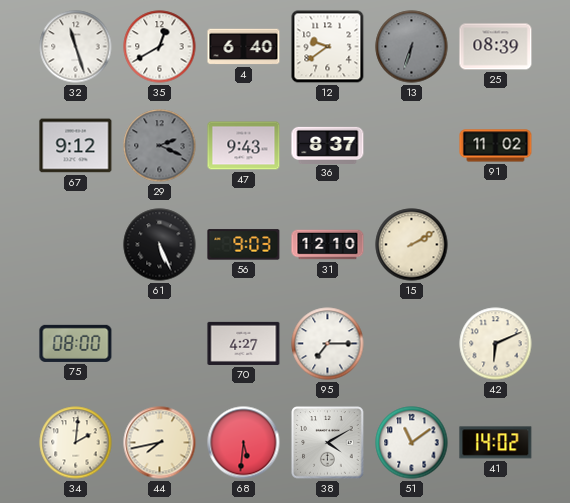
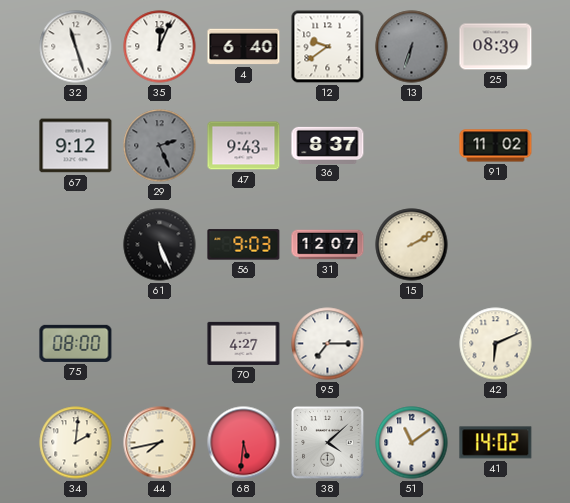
35: 12:40 -> 12:04 (160, 47)
29: 2:19 -> 2:26 (160, 146)
31: 12:10 -> 12:07 (328, 245)
38: 4:10 -> 4:08 (328, 443)
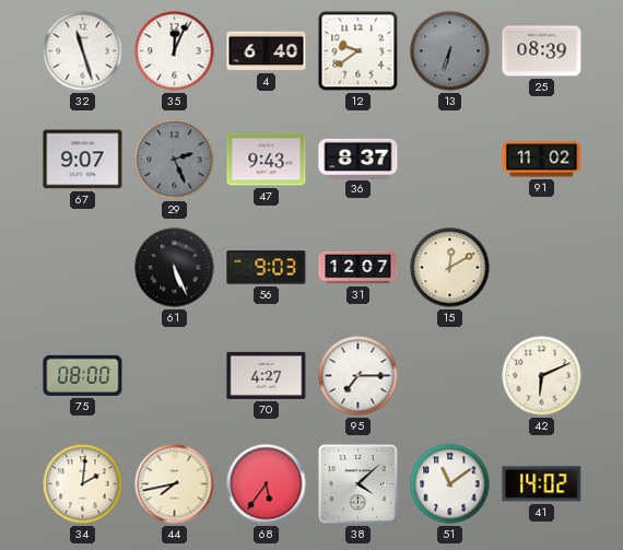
67: 9:12 -> 9:07 (83, 160)
15: 2:10 -> 12:10 (450, 268)
68: 5:31 -> 5:36 (267, 484)
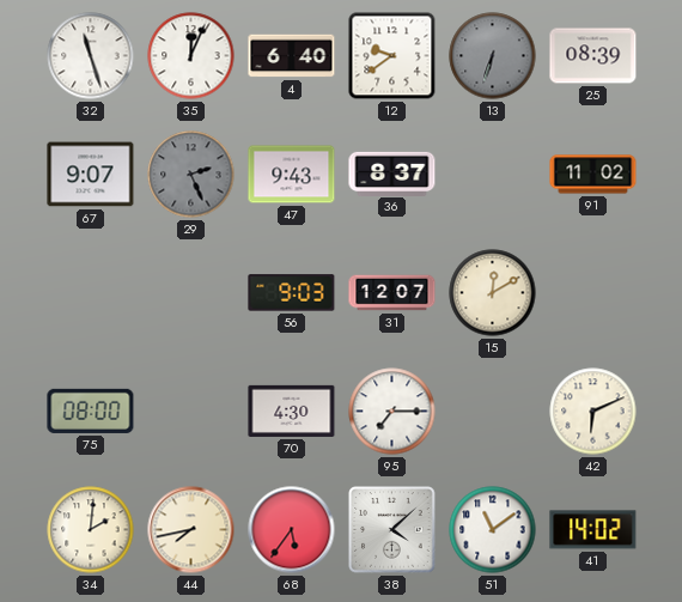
61: 5:26 -> none (175, 268)
70: 4:27 -> 4:30 (292, 411)
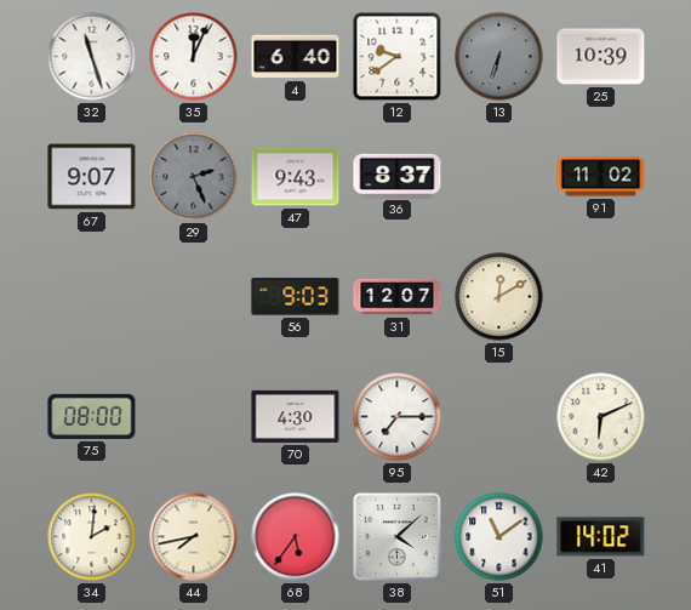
25: 08:39 -> 10:39 (601, 57)
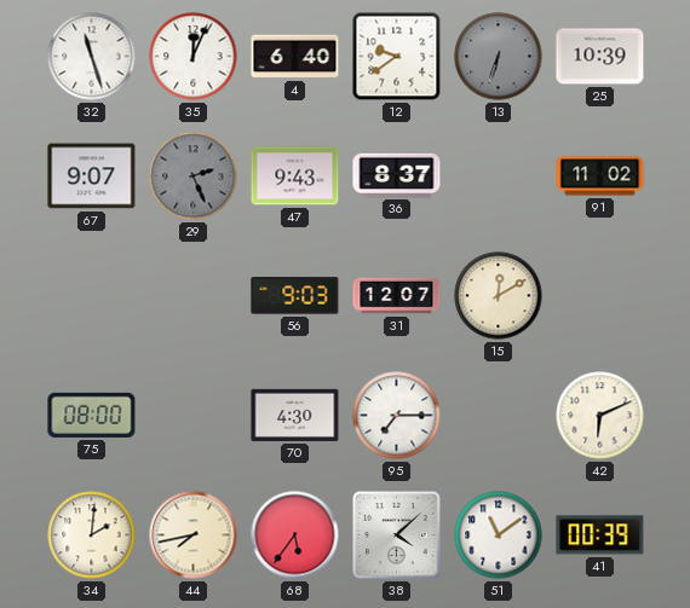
41: 14:02 -> 00:39 (600, 535)
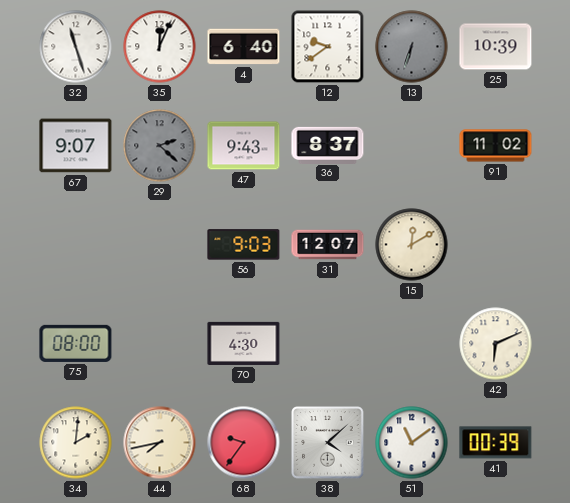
29: 2:26 -> 2:22 (160, 146)
95: 7:15 -> none (397, 416)
68: 5:36 -> 9:36 (244, 443)
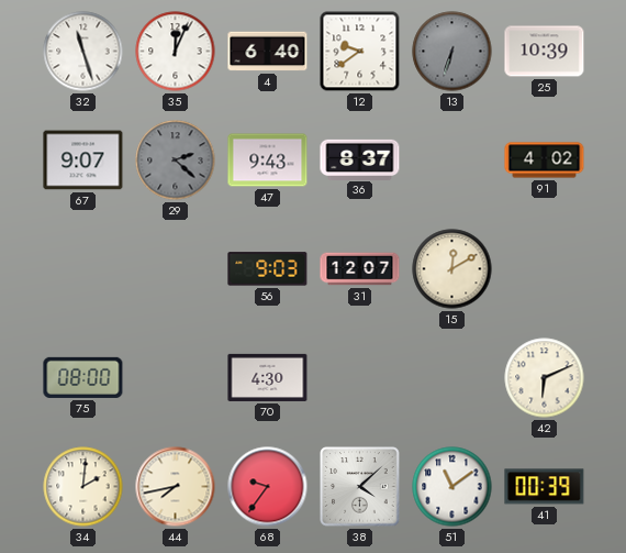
91: 11:02 -> 4:02 (545, 161)
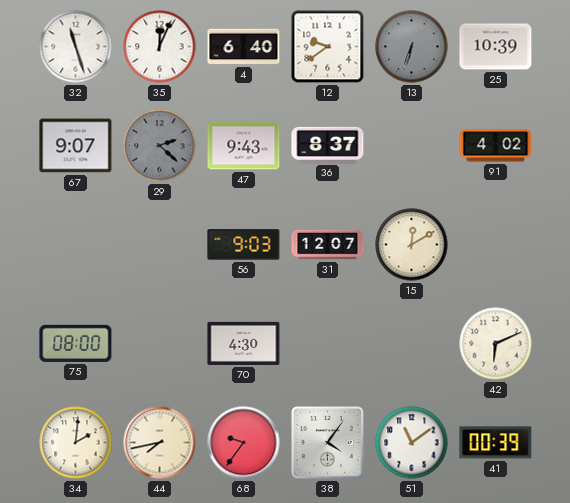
38: 4:08 -> 4:06 (328, 443)
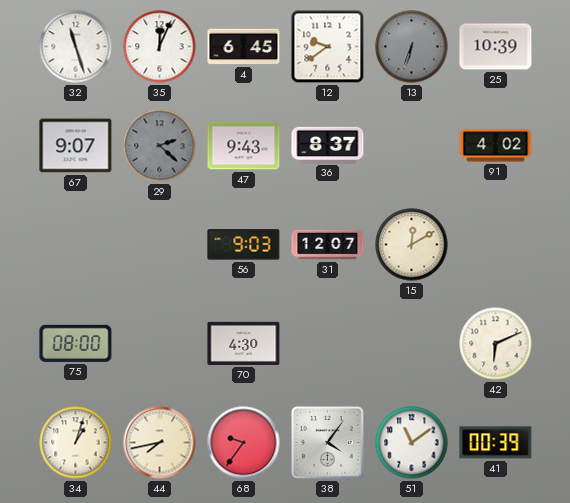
4: 6:40 -> 6:45 (244, 47)
34: 2:01 -> 1:03 (76, 443)
